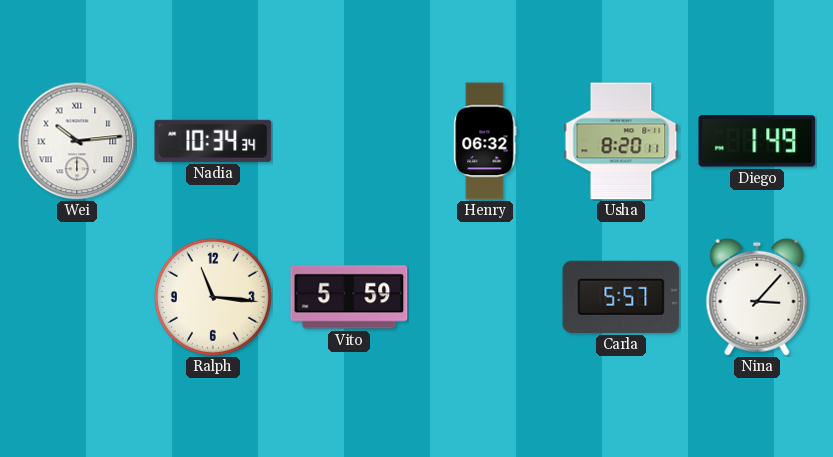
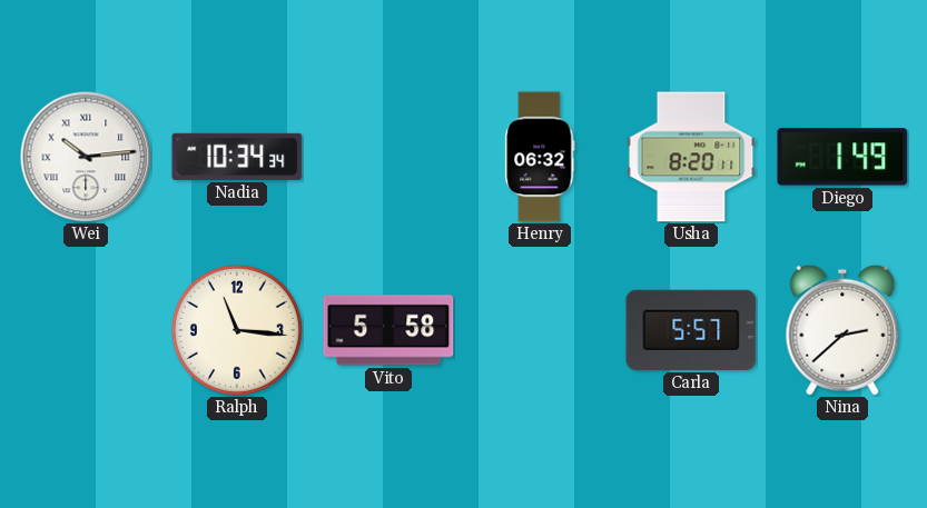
Vito: 5:59 -> 5:58 (388, 330)
Nina: 3:07 -> 2:38 (842, 330)
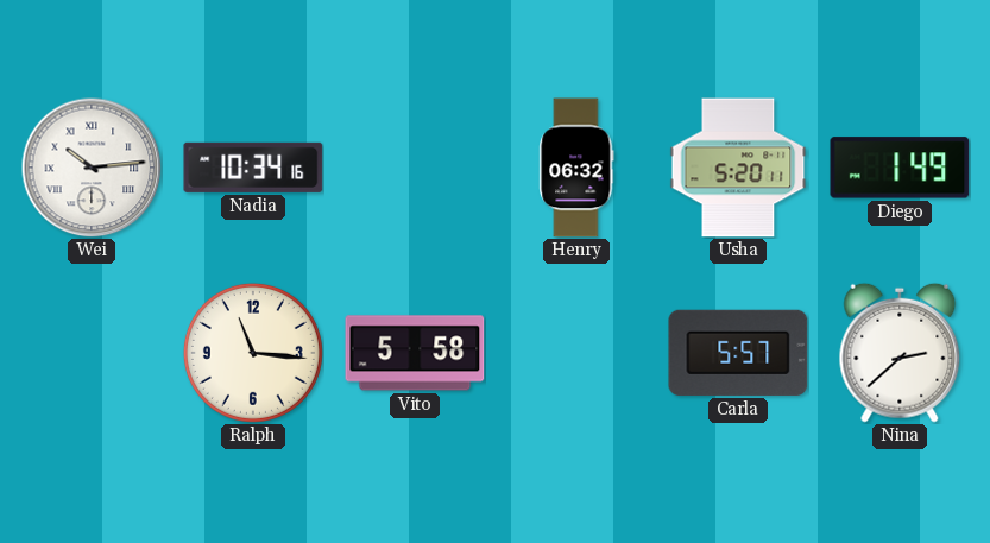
Nadia: 10:34:34 -> 10:34:16 (253, 168)
Usha: 8:20 -> 5:20 (738, 168)
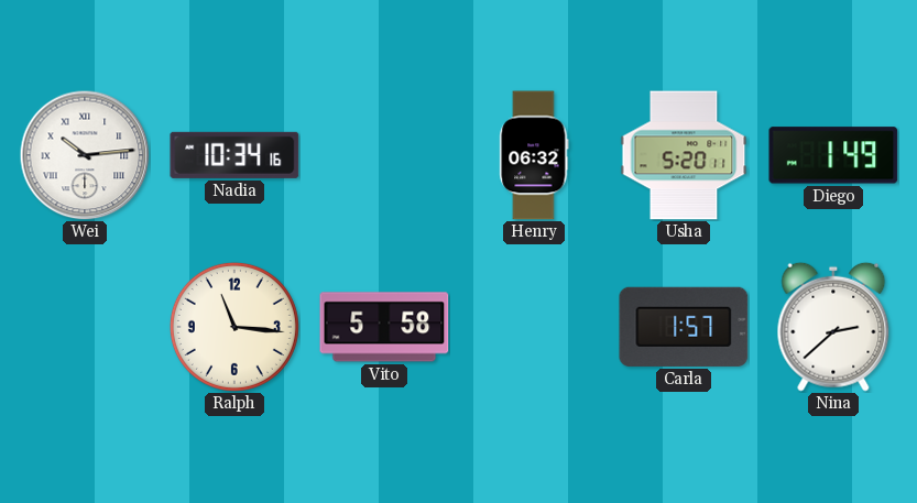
Carla: 5:57 -> 1:57 (684, 327)
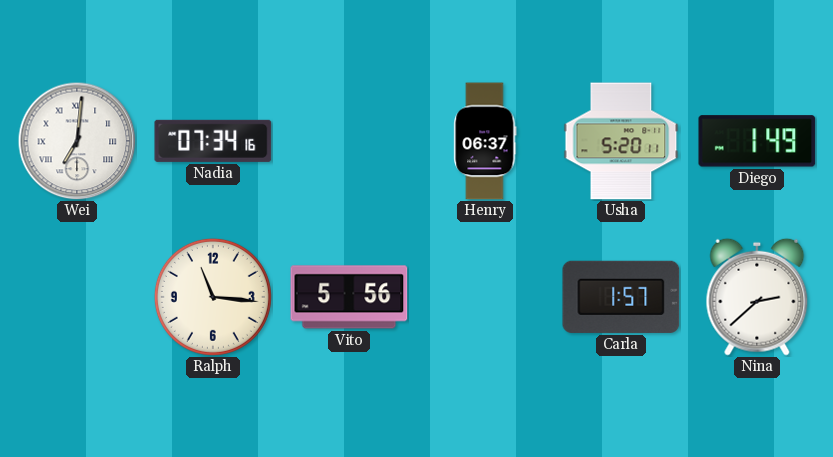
Wei: 10:14 -> 7:01 (77, 141)
Nadia: 10:34 -> 07:34 (213, 141)
Henry: 06:32 -> 06:37 (485, 141)
Vito: 5:58 -> 5:56 (349, 297)
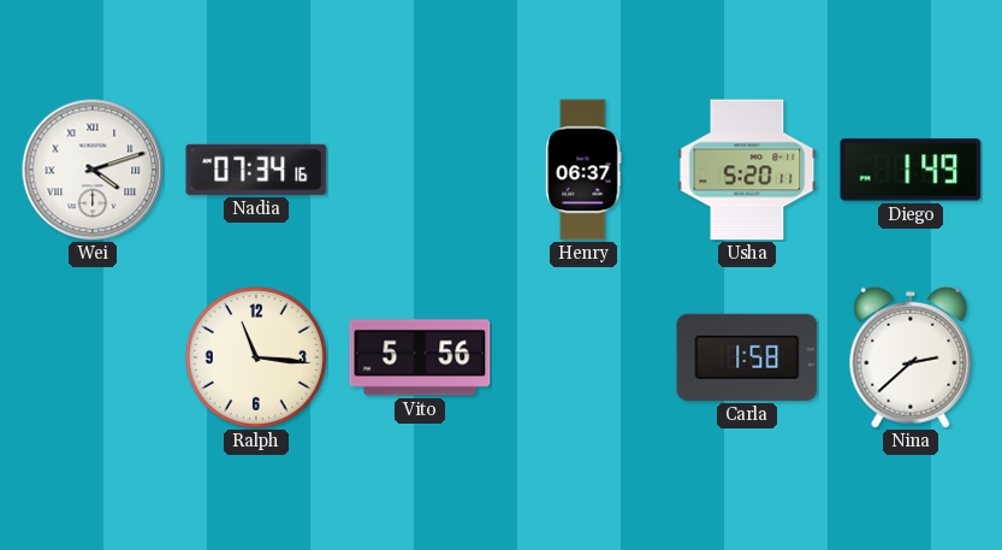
Wei: 7:01 -> 4:12 (93, 170)
Carla: 1:57 -> 1:58 (747, 357)
